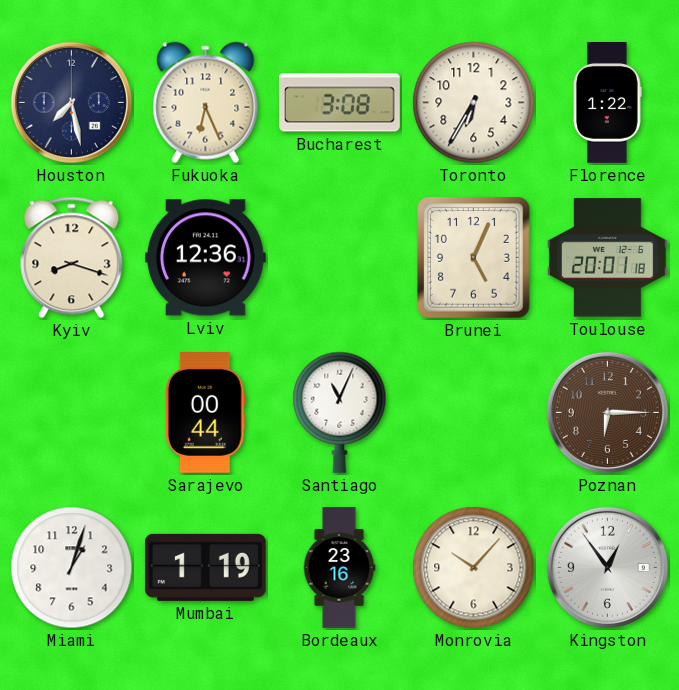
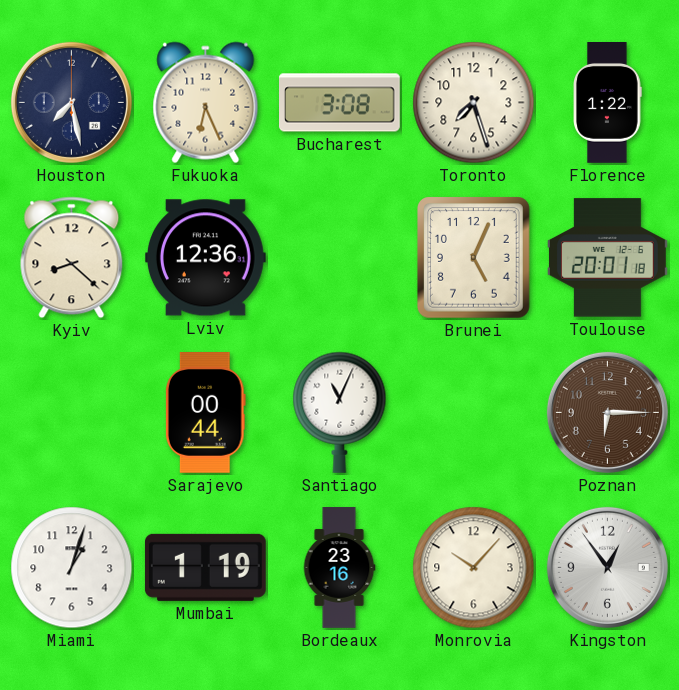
Toronto: 6:35 -> 7:27 (474, 103)
Kyiv: 8:18 -> 8:22 (72, 258)
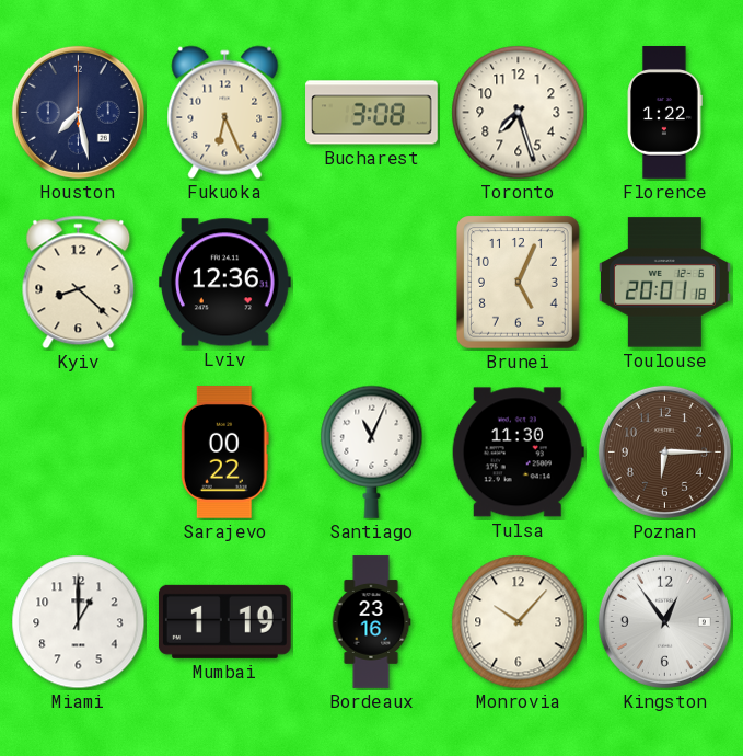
Sarajevo: 00:44 -> 00:22 (224, 453)
Tulsa: none -> 11:30 (518, 453)
Miami: 1:03 -> 1:00 (79, 622)
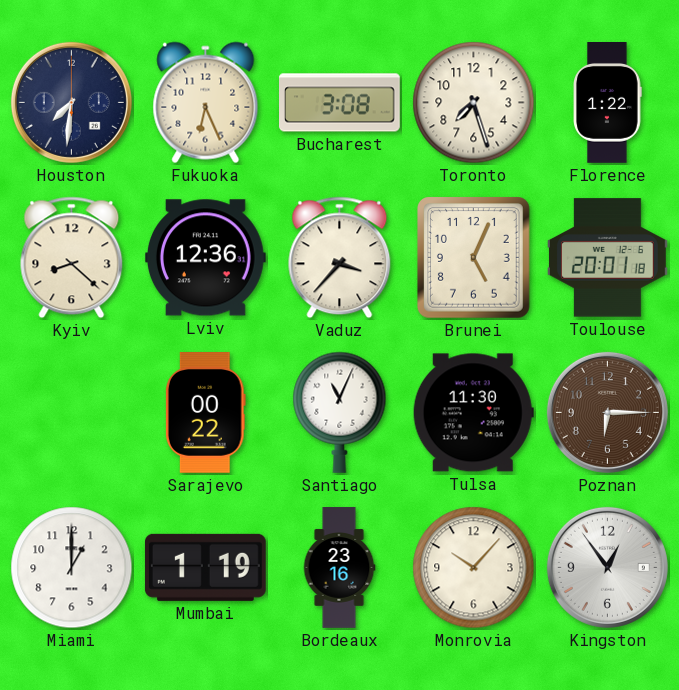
Houston: 7:28 -> 7:31 (71, 102)
Vaduz: none -> 3:37 (340, 258)
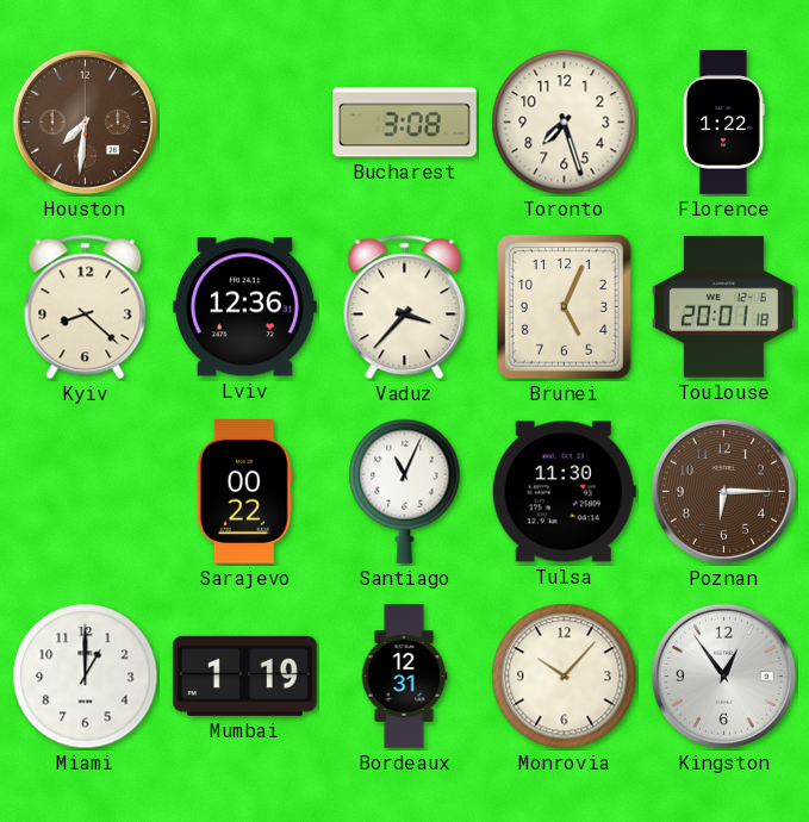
Houston dial: navy -> brown (85, 122)
Fukuoka: 6:26 -> none (206, 103)
Bordeaux: 23:16 -> 12:31 (404, 677)
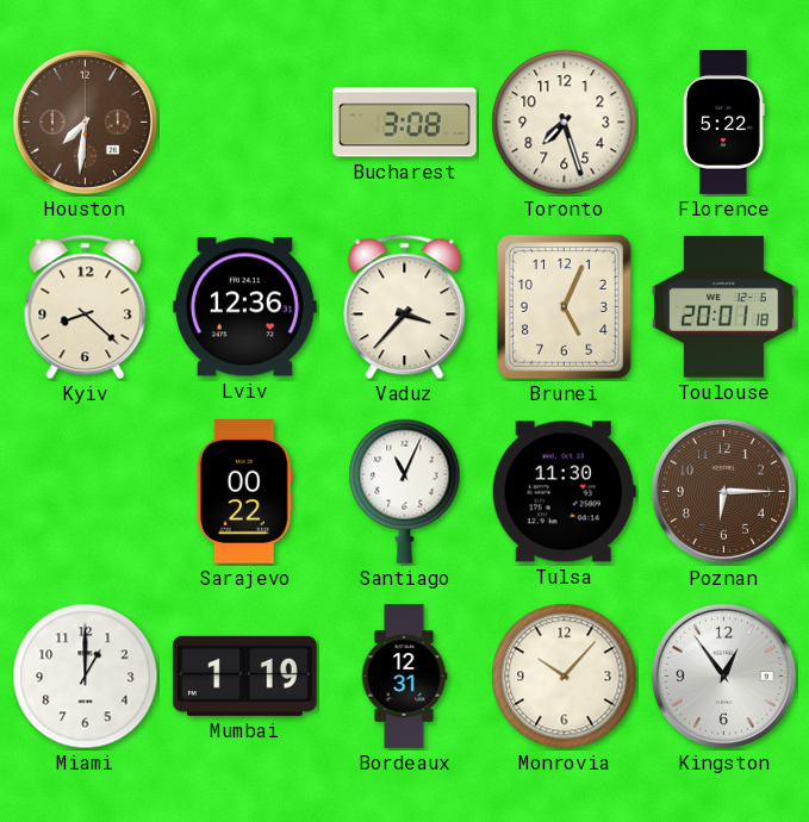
Florence: 1:22 -> 5:22 (724, 123)
